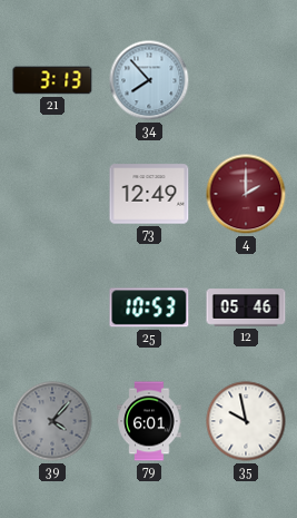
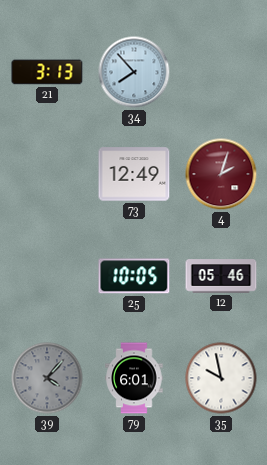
4: 2:00 -> 2:03 (221, 174)
25: 10:53 -> 10:05 (134, 276)
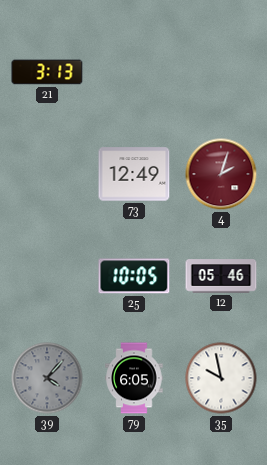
34: 7:53 -> none (134, 72)
79: 6:01 -> 6:05 (134, 378)
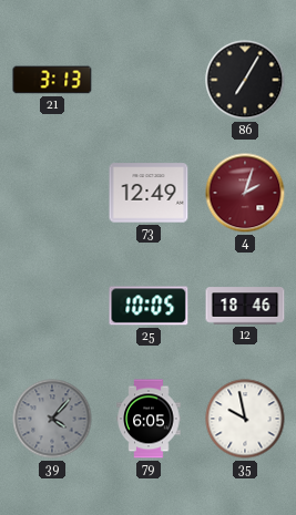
86: none -> 7:05 (245, 80)
12: 05:46 -> 18:46 (245, 306)
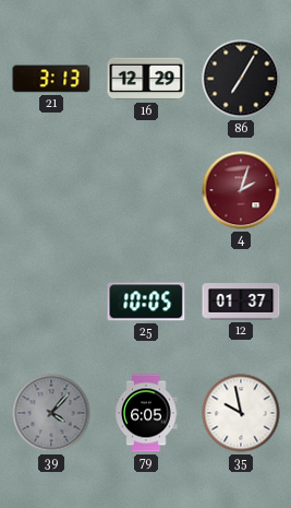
16: none -> 12:29 (146, 79)
73: 12:49 -> none (149, 193)
12: 18:46 -> 01:37 (241, 302)
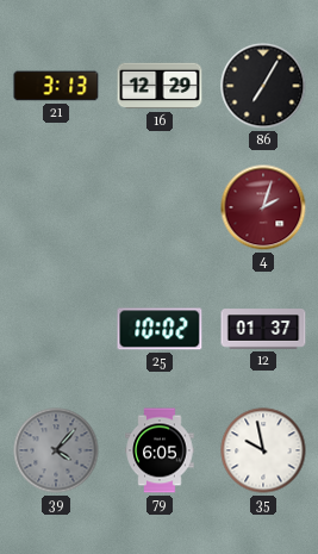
25: 10:05 -> 10:02 (160, 329)
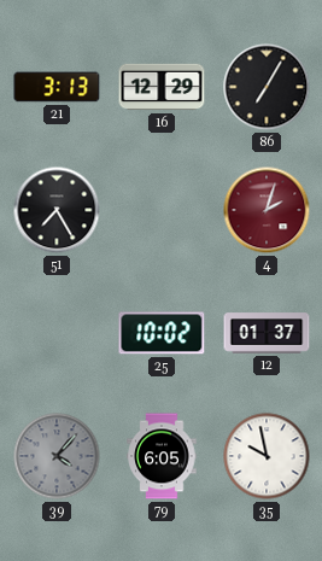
51: none -> 7:25 (57, 210)
